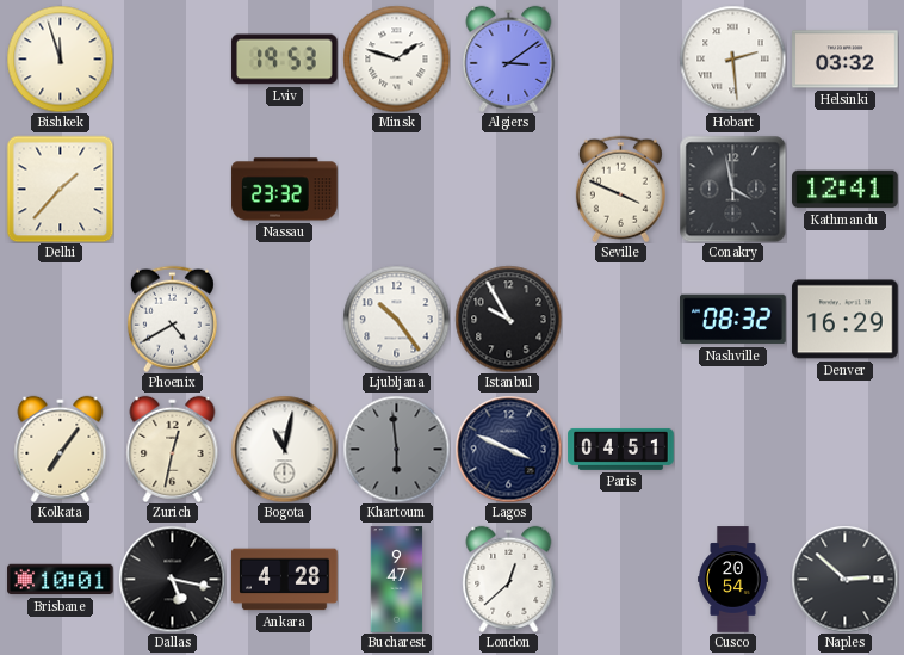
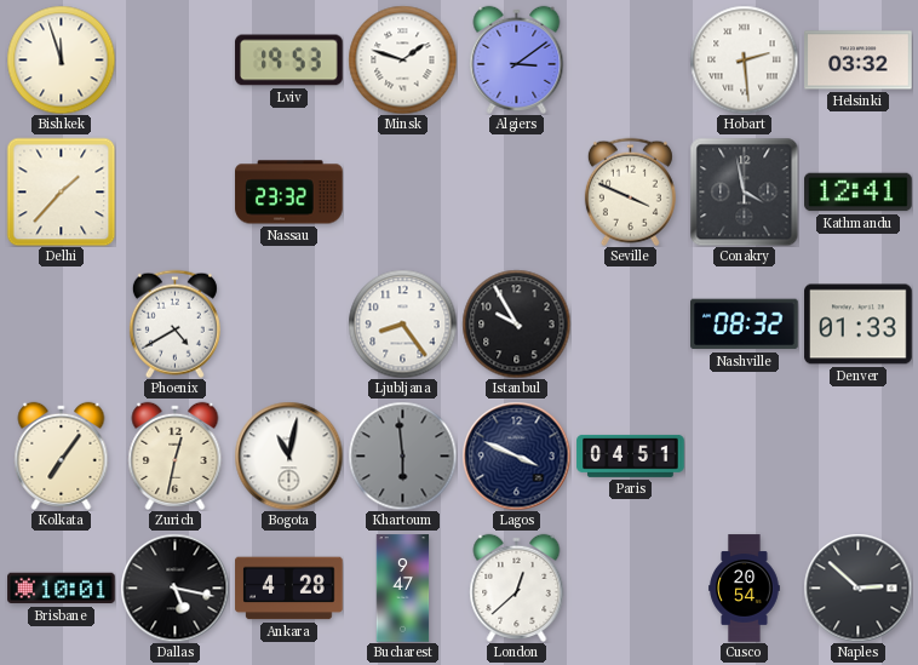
Ljubljana: 10:24 -> 8:24 (402, 323)
Denver: 16:29 -> 01:33 (859, 325)
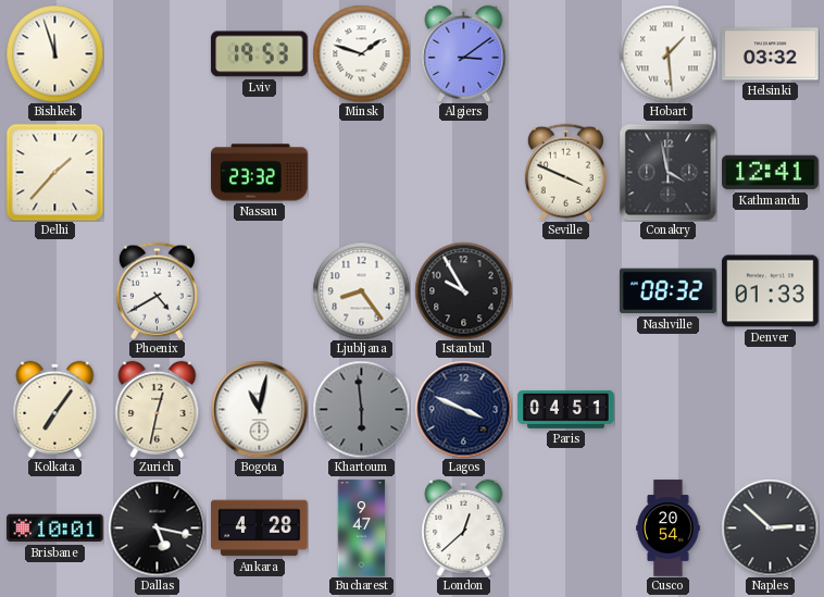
Hobart: 2:29 -> 1:29 (667, 53)
